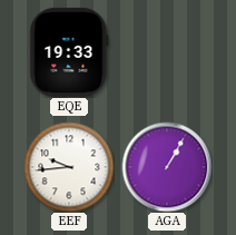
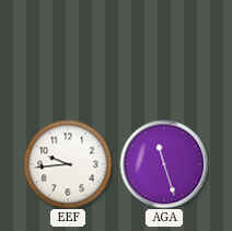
EQE: 19:33 -> none (69, 52)
AGA: 1:05 -> 11:27 (164, 164)
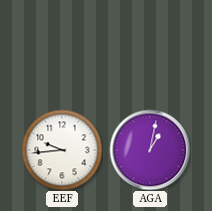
AGA: 11:27 -> 1:02 (150, 150)
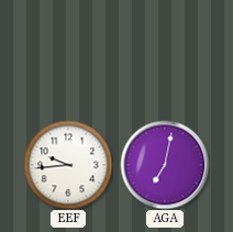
AGA: 1:02 -> 7:02 (165, 165)
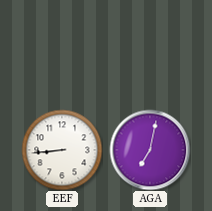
EEF: 9:44 -> 8:44 (62, 150)
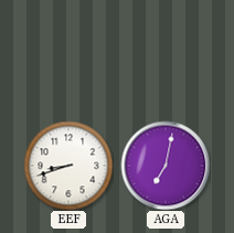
EEF: 8:44 -> 8:42 (68, 166)
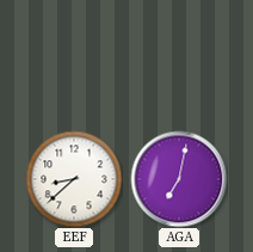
EEF: 8:42 -> 8:38 (74, 179)
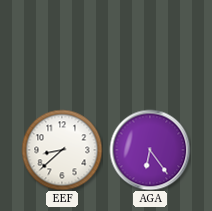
AGA: 7:02 -> 6:24 (150, 150)
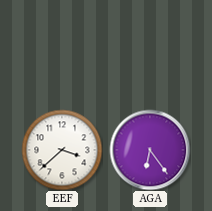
EEF: 8:38 -> 3:38 (62, 150)
